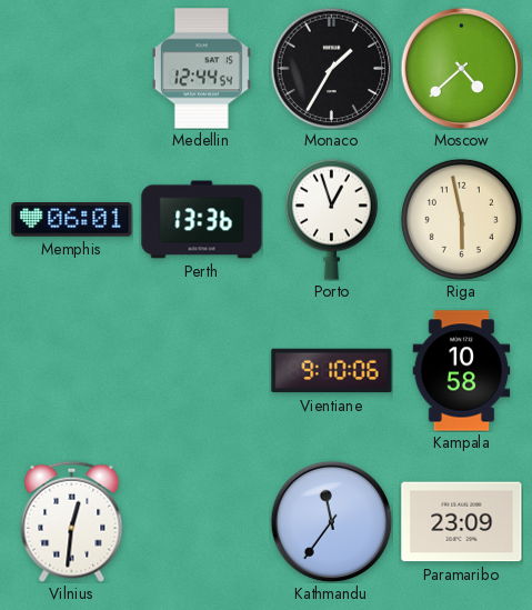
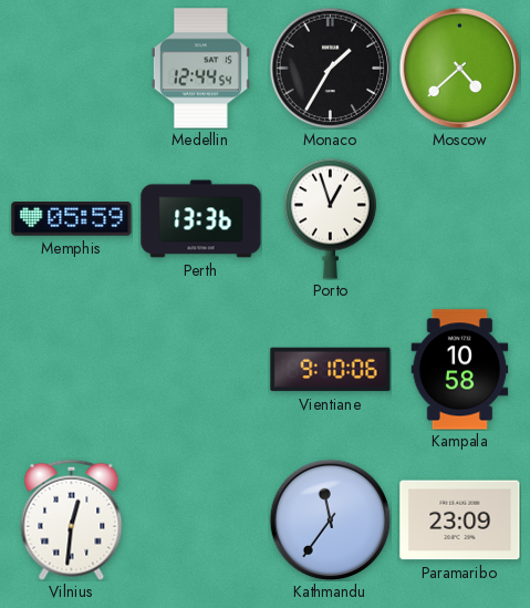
Memphis: 06:01 -> 05:59 (72, 219)
Riga: 5:58 -> none (461, 219)
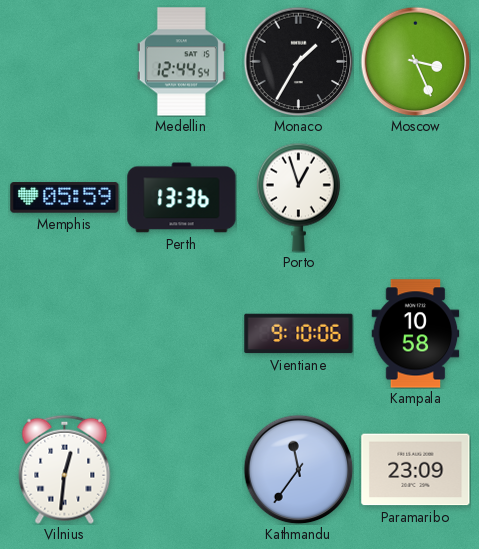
Moscow: 4:38 -> 3:26 (415, 61)
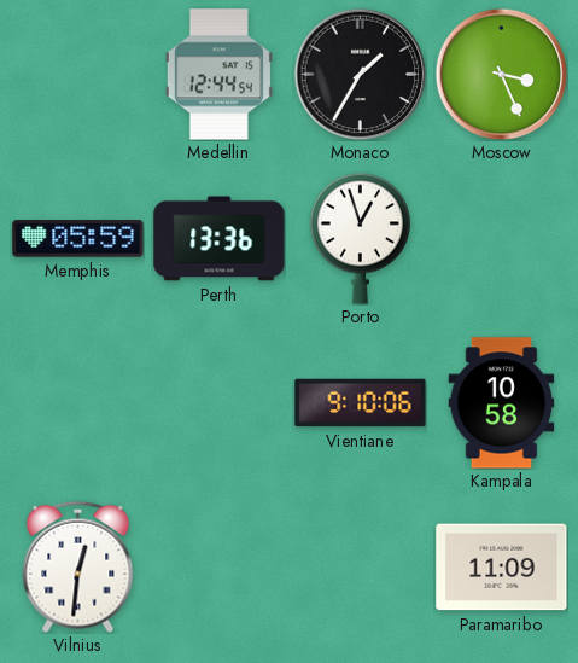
Kathmandu: 11:36 -> none (298, 469)
Paramaribo: 23:09 -> 11:09 (502, 568)
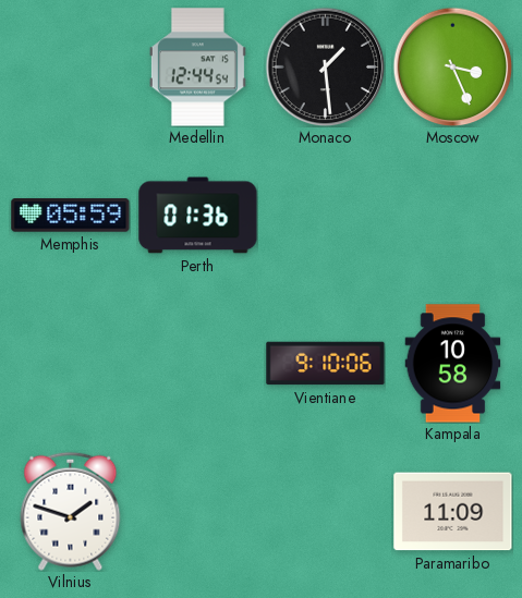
Monaco: 1:35 -> 1:29 (325, 66)
Perth: 13:36 -> 01:36 (198, 216)
Porto: 12:57 -> none (360, 238)
Vilnius: 12:31 -> 1:48 (71, 511)
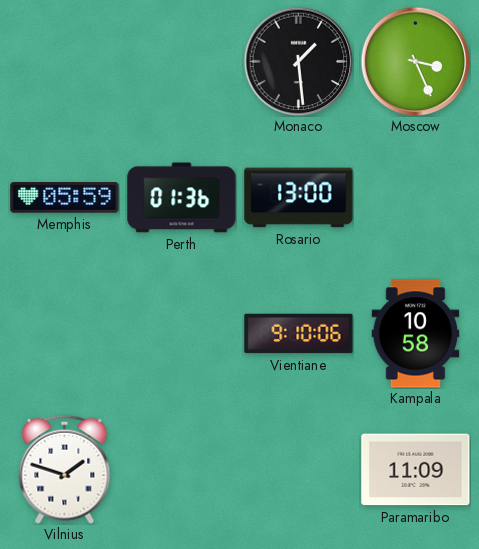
Medellin: 12:44 -> none (197, 68)
Rosario: none -> 13:00 (299, 198)
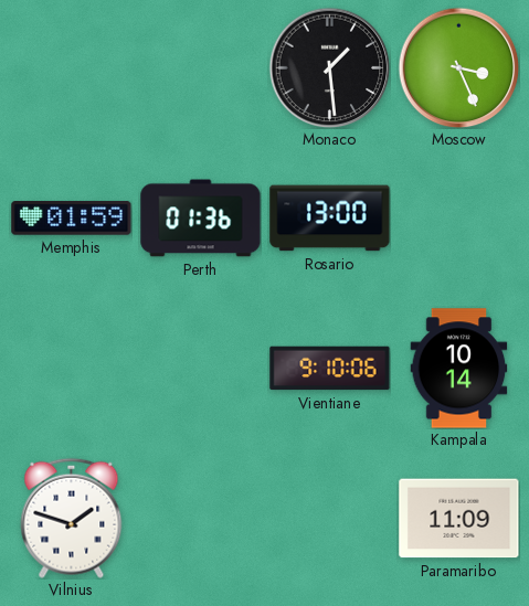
Memphis: 05:59 -> 01:59 (72, 219)
Kampala: 10:58 -> 10:14 (459, 369)
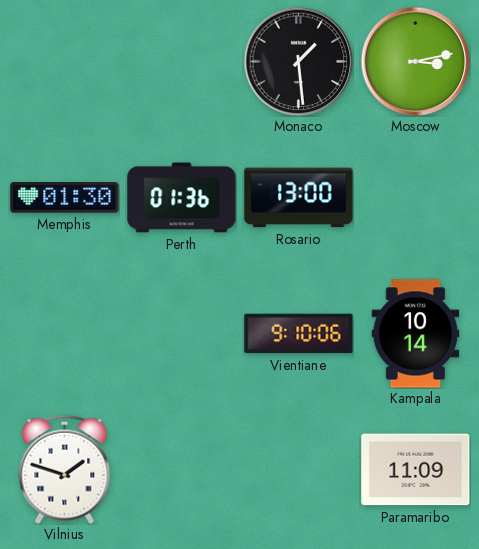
Moscow: 3:26 -> 3:13 (415, 61)
Memphis: 01:59 -> 01:30 (65, 198)
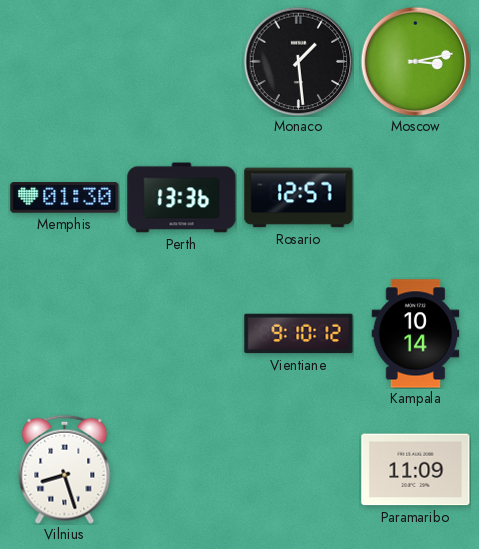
Perth: 01:36 -> 13:36 (182, 198)
Rosario: 13:00 -> 12:57 (299, 198)
Vientiane: 9:10:06 -> 9:10:12 (299, 334)
Vilnius: 1:48 -> 8:27 (65, 469)
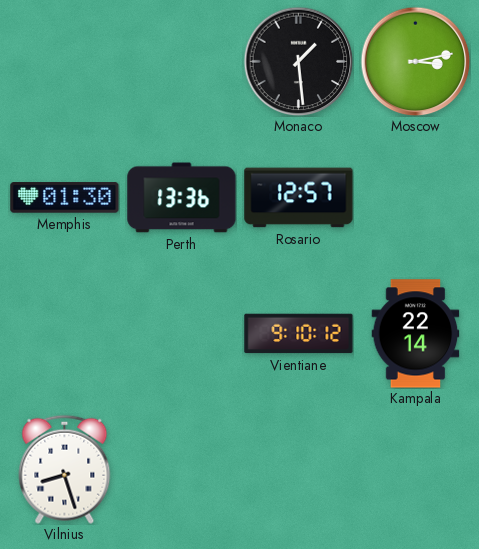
Kampala: 10:14 -> 22:14 (416, 334)
Paramaribo: 11:09 -> none (416, 470)
